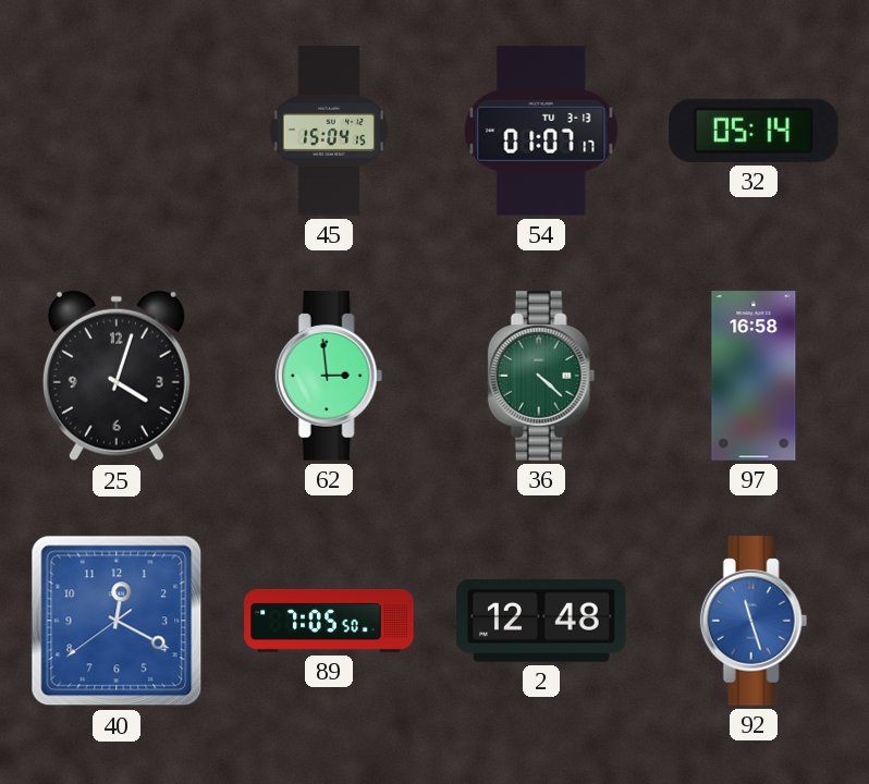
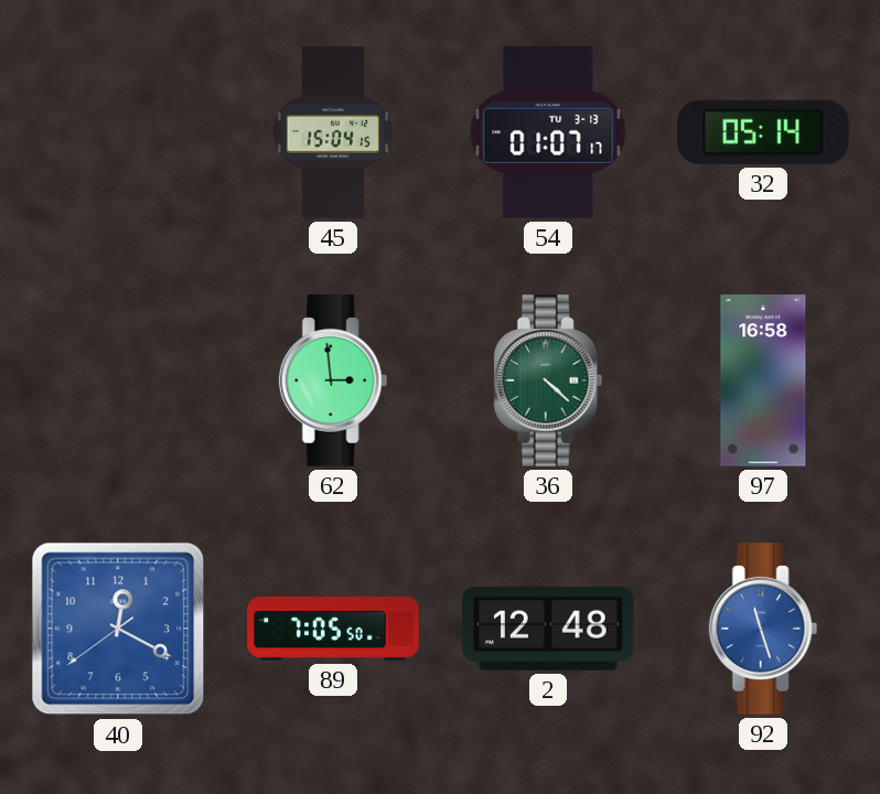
25: 4:03 -> none (117, 376)
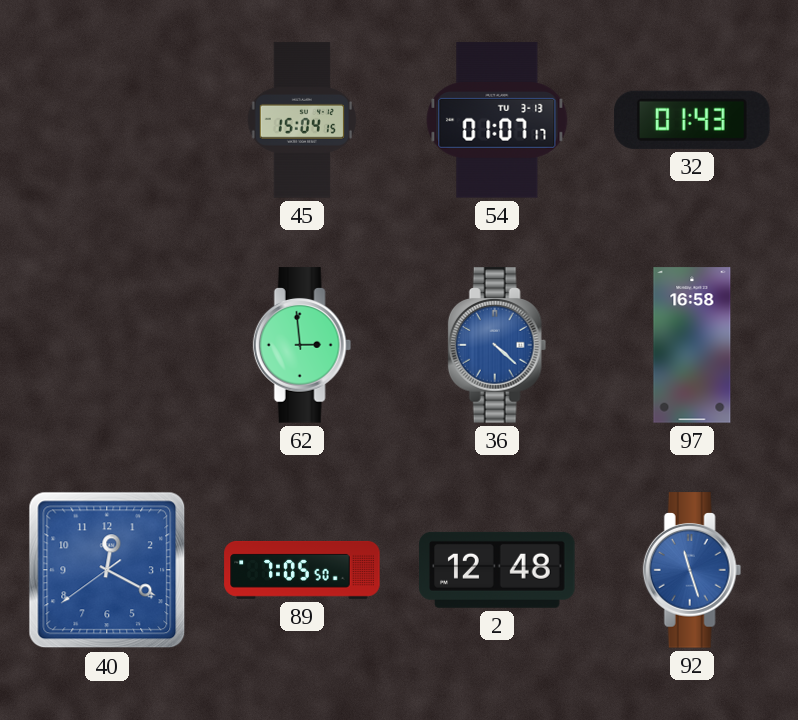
32: 05:14 -> 01:43 (692, 120)
36 dial: green -> blue (497, 345)
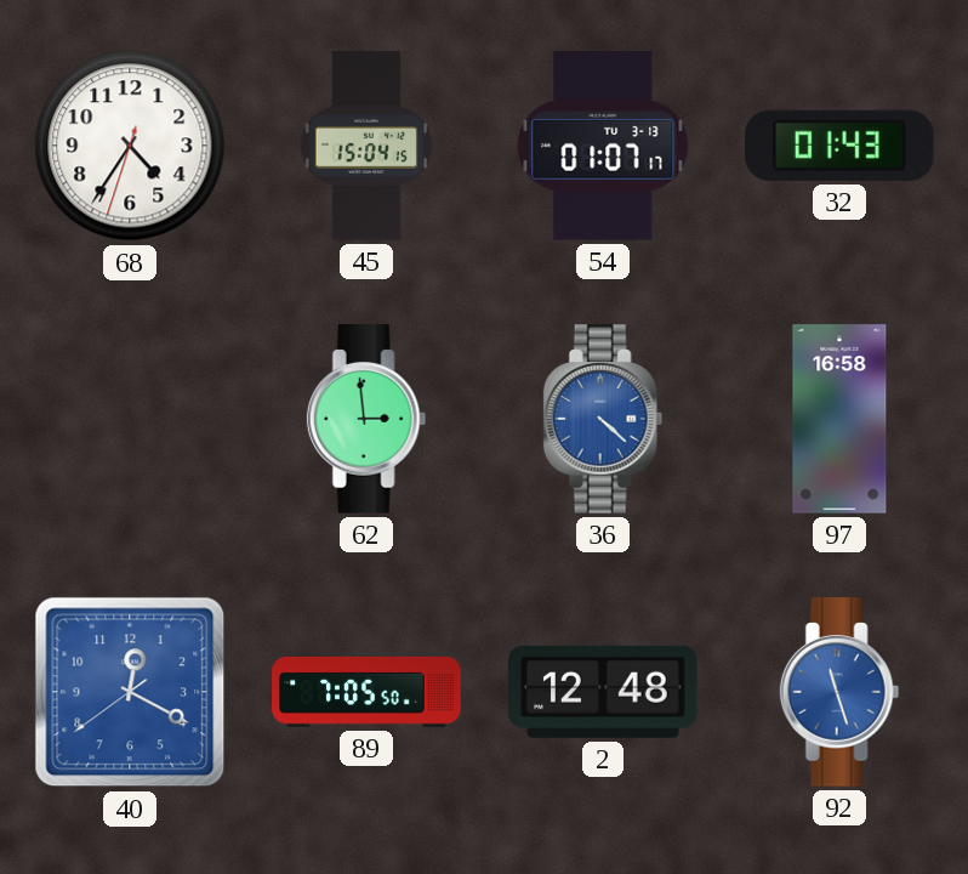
68: none -> 4:35 (130, 146)
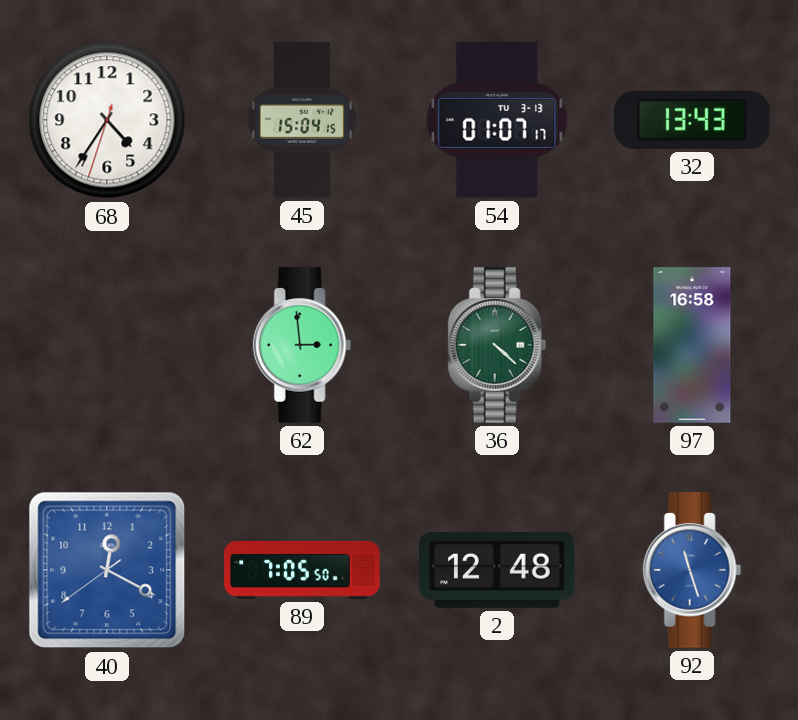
32: 01:43 -> 13:43 (692, 120)
36 dial: blue -> green (497, 345)
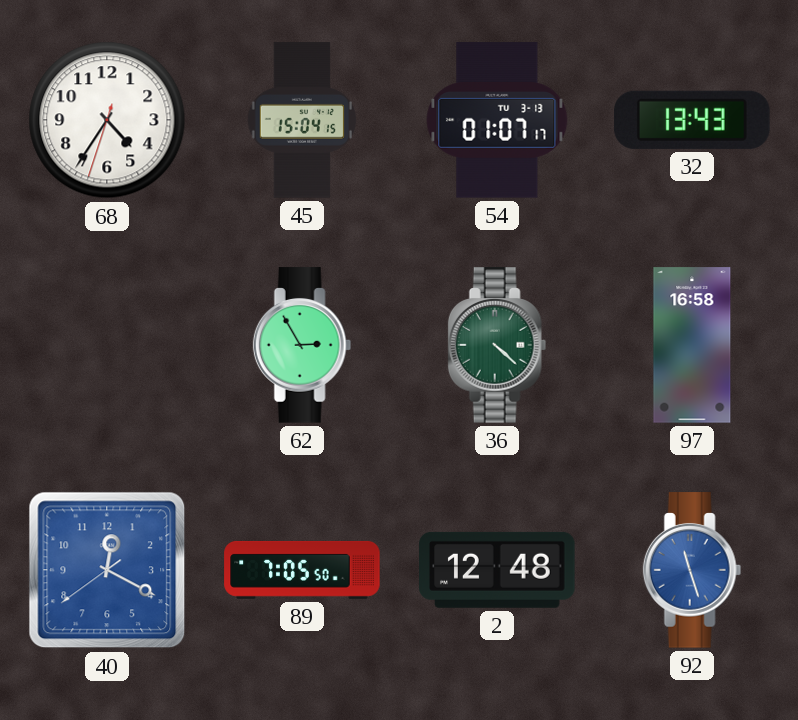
62: 2:59 -> 2:55 (302, 345)
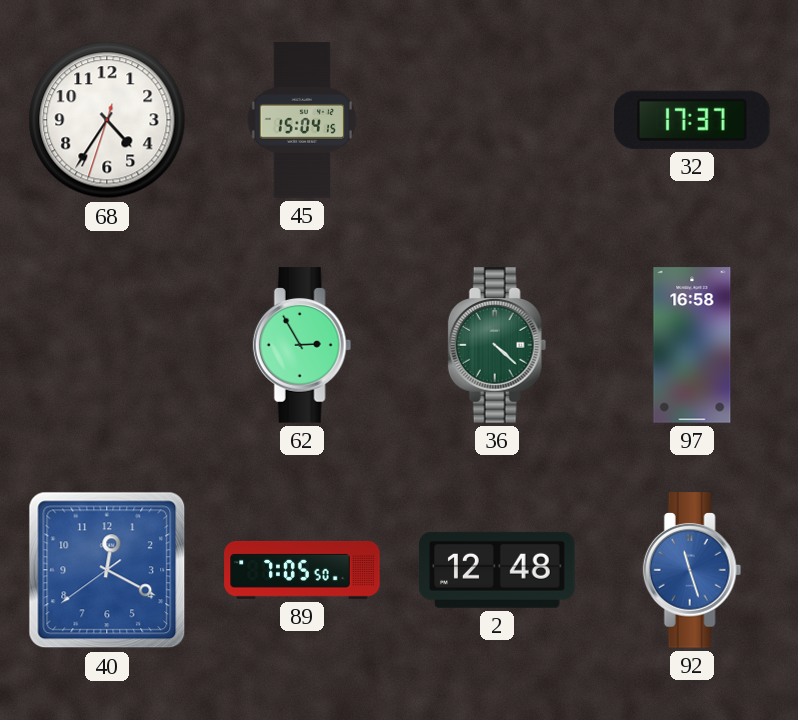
54: 01:07 -> none (497, 120)
32: 13:43 -> 17:37 (692, 120)
